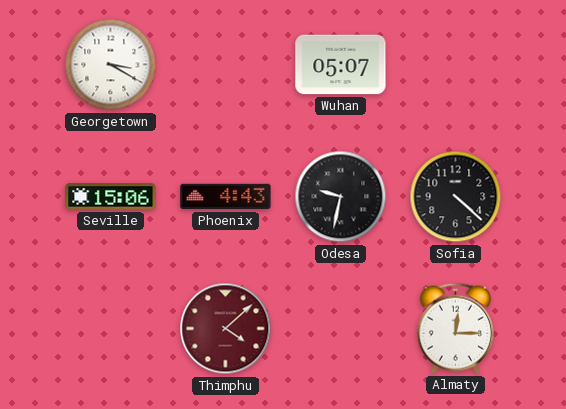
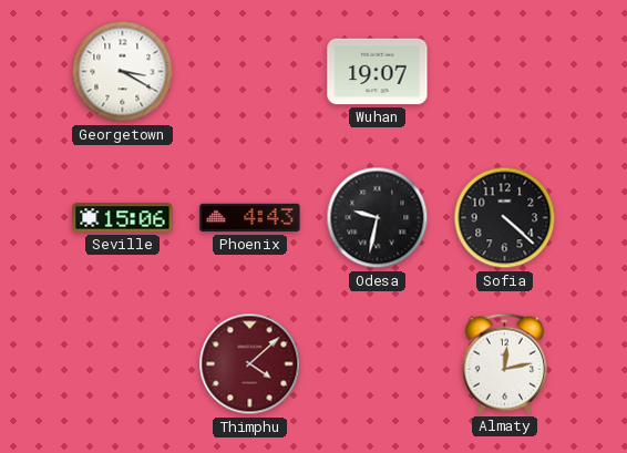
Wuhan: 05:07 -> 19:07 (378, 72)
Almaty: 12:15 -> 12:13 (504, 363)
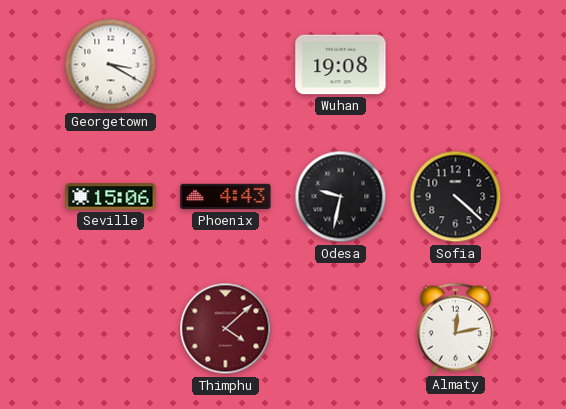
Wuhan: 19:07 -> 19:08 (341, 65)
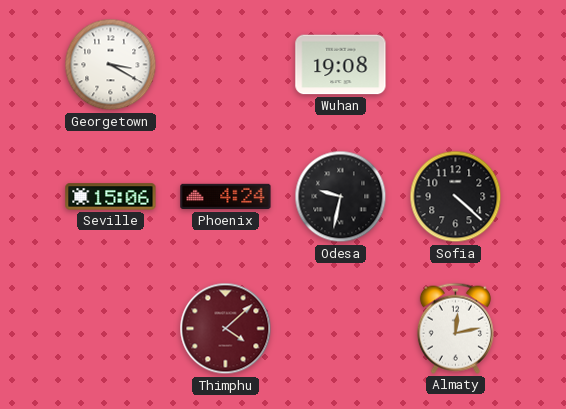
Phoenix: 4:43 -> 4:24 (226, 197)
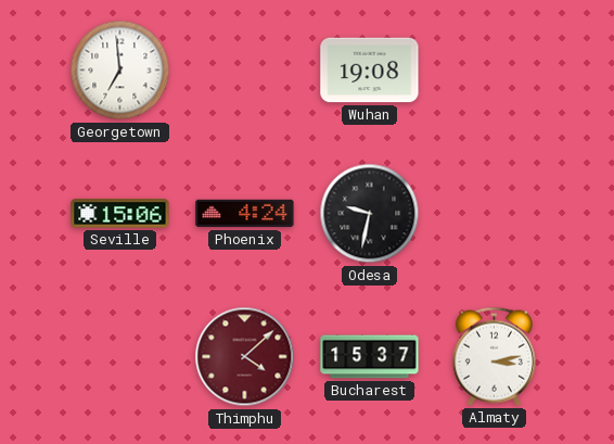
Georgetown: 3:20 -> 6:59 (120, 71)
Sofia: 4:22 -> none (456, 197)
Bucharest: none -> 15:37 (370, 357)
Almaty: 12:13 -> 3:13 (494, 356)
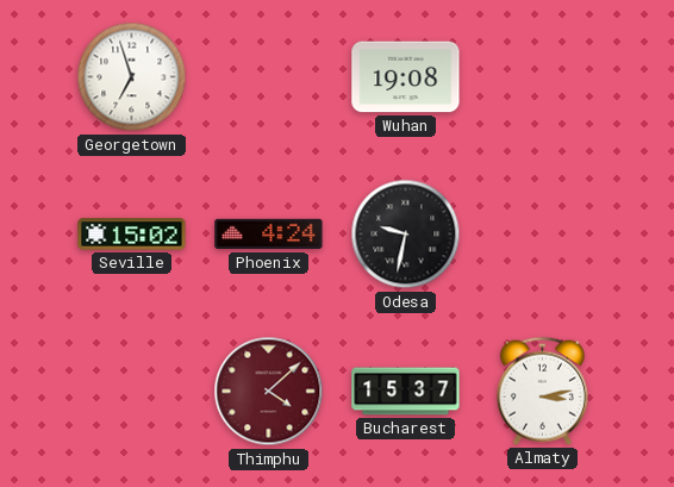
Georgetown: 6:59 -> 6:57 (132, 77)
Seville: 15:06 -> 15:02 (132, 235)
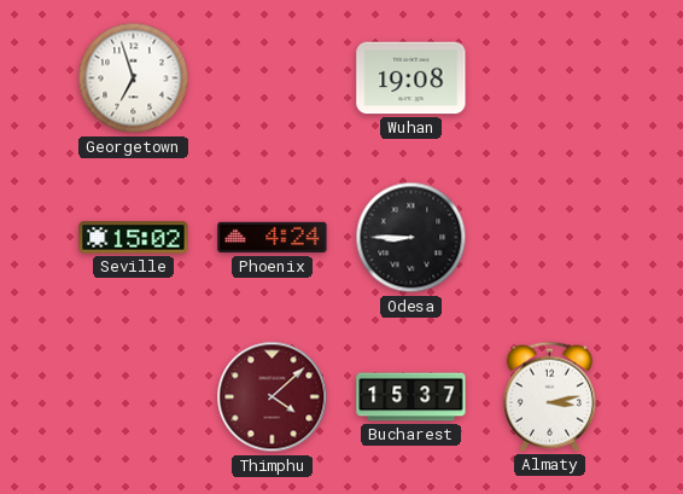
Odesa: 9:32 -> 8:45 (411, 238)
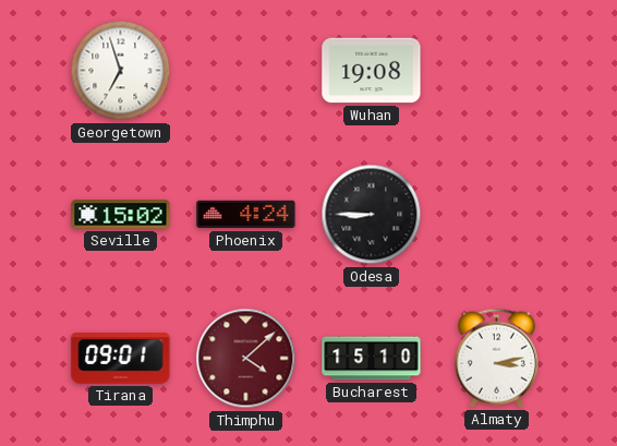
Tirana: none -> 09:01 (121, 359)
Bucharest: 15:37 -> 15:10 (372, 359)
